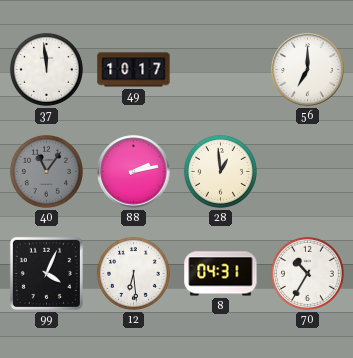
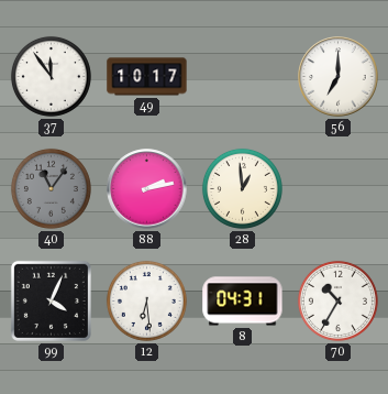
37: 11:59 -> 11:54 (51, 76)
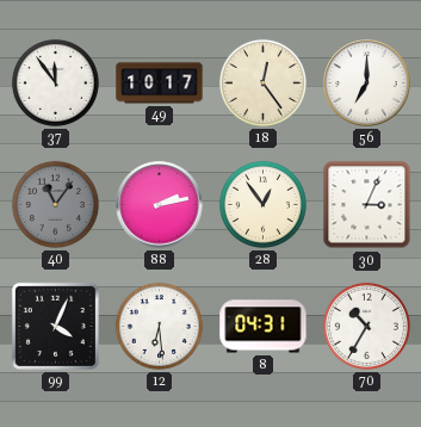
18: none -> 12:24 (262, 82)
28: 12:59 -> 12:54 (262, 204)
30: none -> 3:04 (367, 205)
